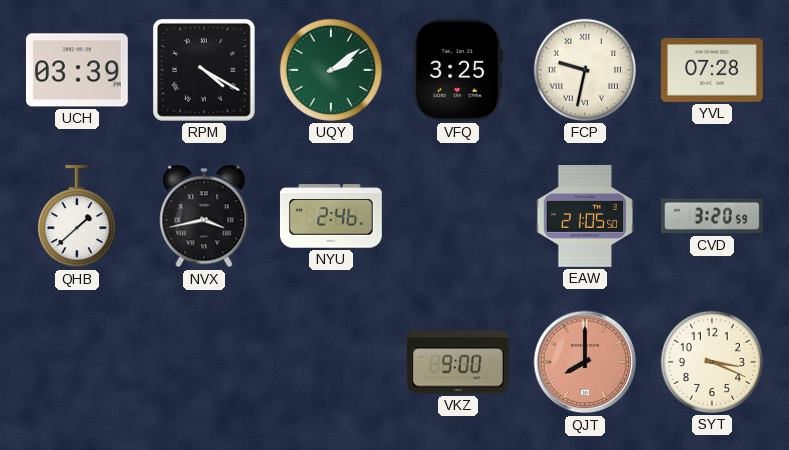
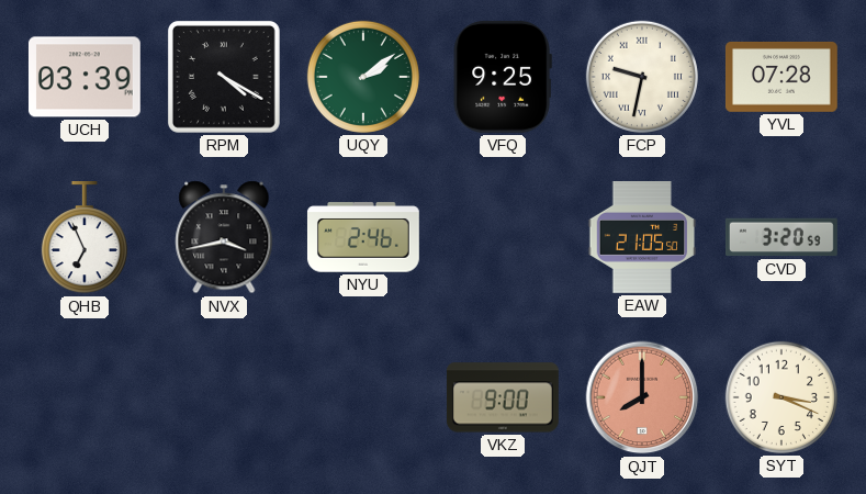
VFQ: 3:25 -> 9:25 (503, 77)
QHB: 1:38 -> 6:56 (85, 237)
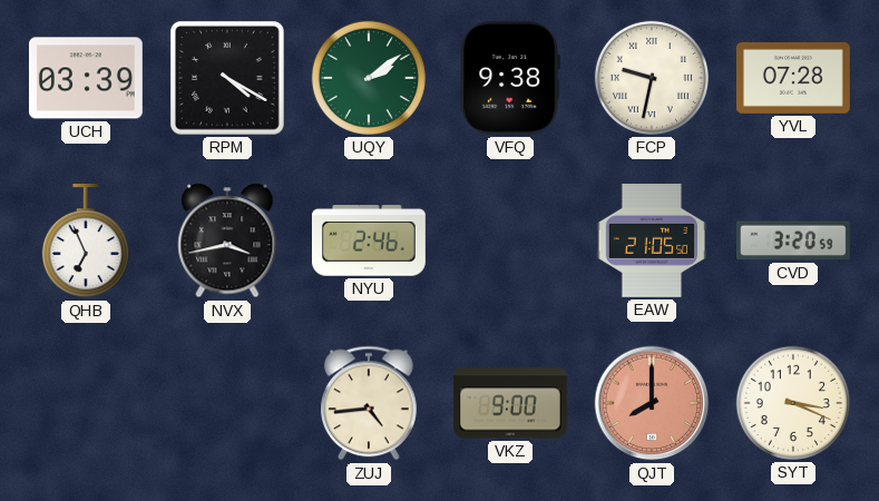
VFQ: 9:25 -> 9:38 (510, 78)
ZUJ: none -> 4:44 (369, 403)
